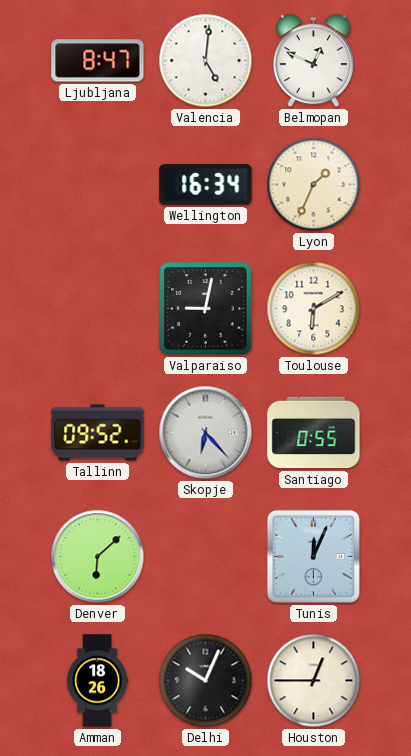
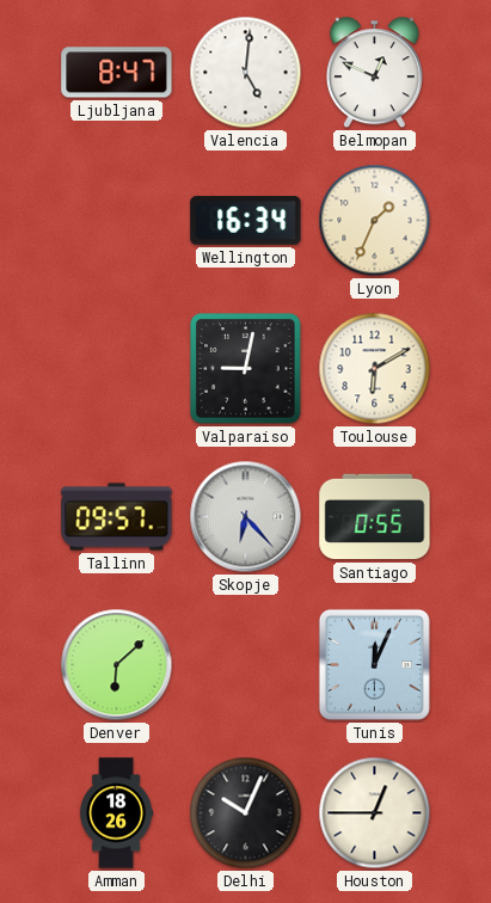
Tallinn: 09:52 -> 09:57 (117, 517)
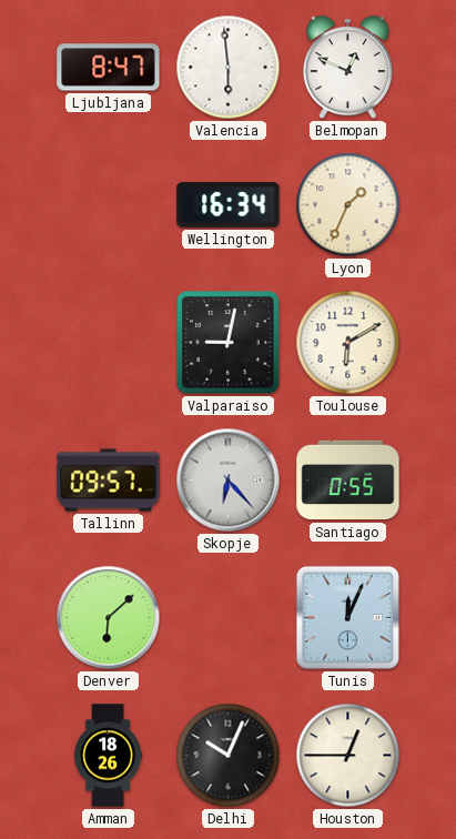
Valencia: 5:01 -> 5:59 (229, 68)
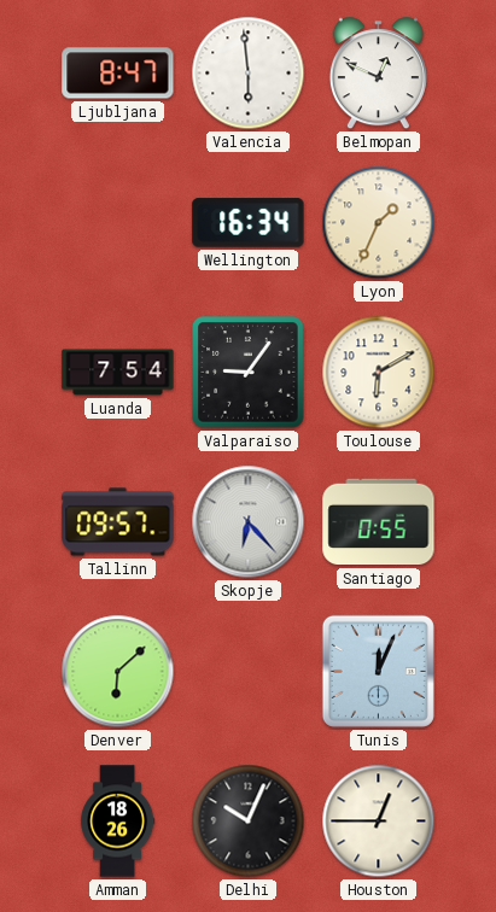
Luanda: none -> 7:54 (118, 373)
Valparaiso: 9:02 -> 9:06 (249, 373)
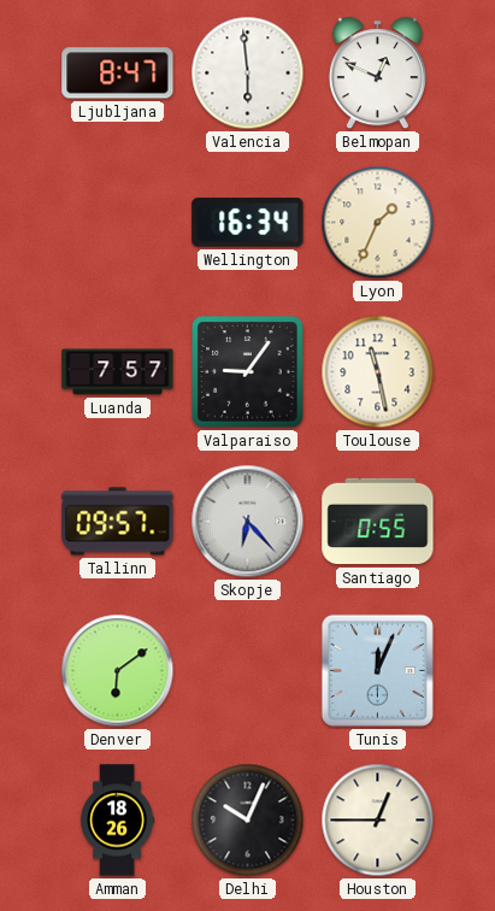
Luanda: 7:54 -> 7:57 (118, 372)
Toulouse: 6:10 -> 11:28 (378, 372)
Denver: 6:08 -> 6:09 (118, 671)
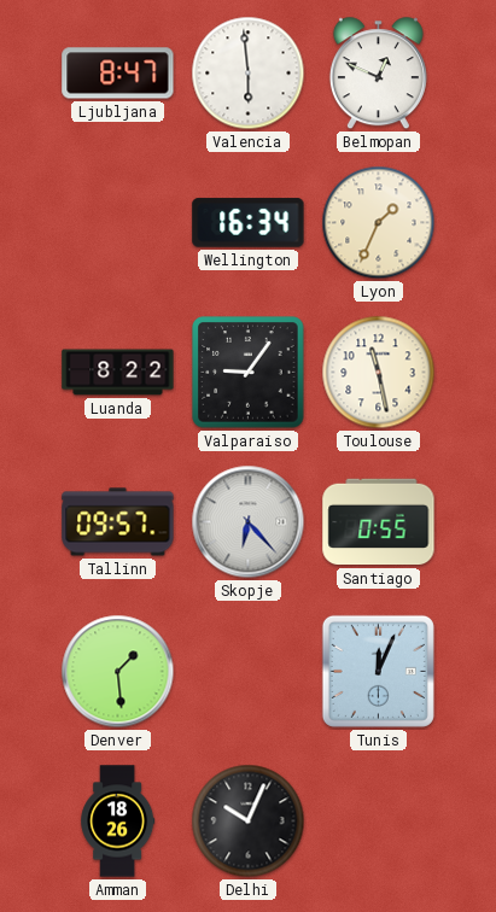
Luanda: 7:57 -> 8:22 (118, 373)
Denver: 6:09 -> 1:29 (118, 672)
Houston: 12:45 -> none (378, 821)
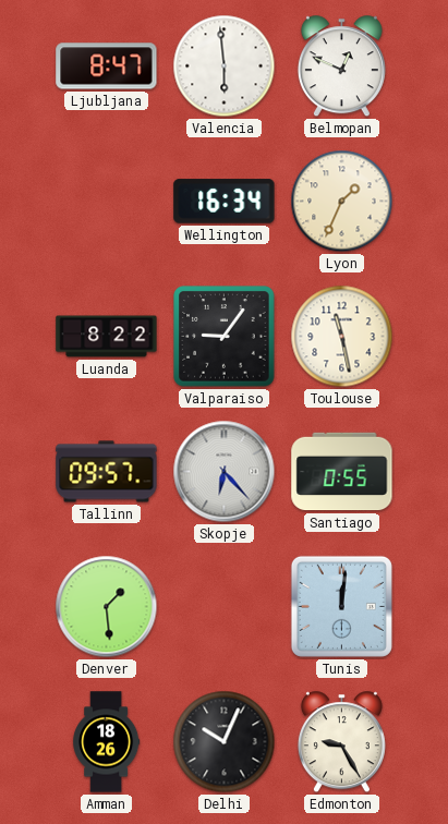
Tunis: 12:04 -> 12:01 (341, 606)
Edmonton: none -> 9:25 (341, 742)
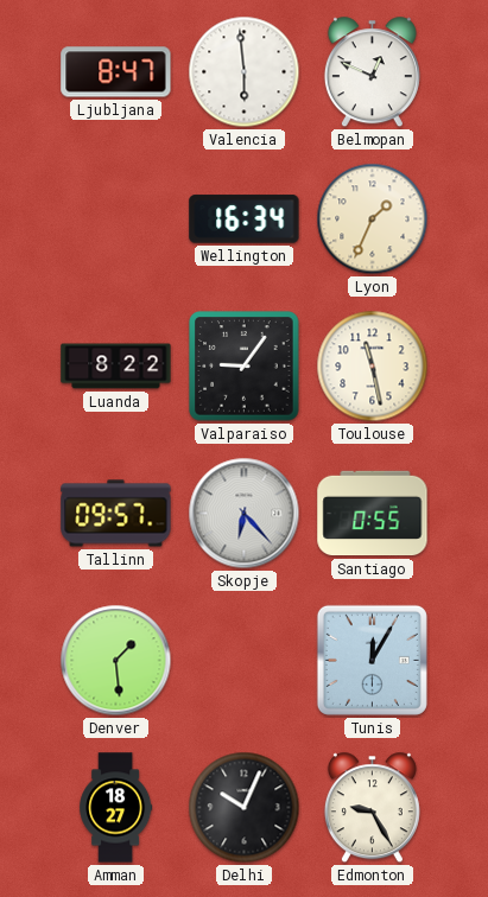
Tunis: 12:01 -> 12:05 (372, 660)
Amman: 18:26 -> 18:27 (116, 808)
